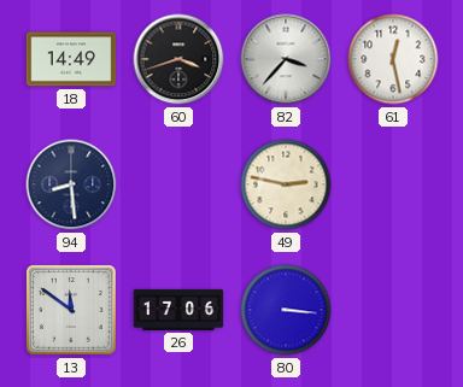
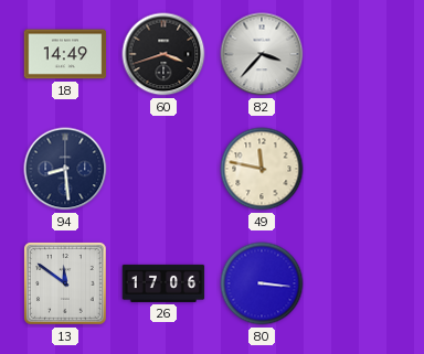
61: 12:28 -> none (393, 59)
49: 2:47 -> 11:47 (262, 169)
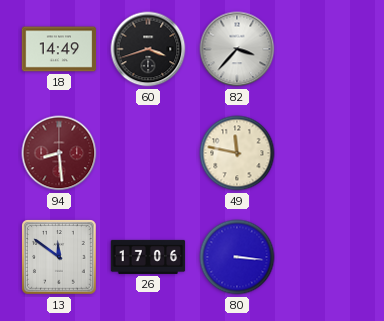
94 dial: navy -> burgundy (59, 153)
